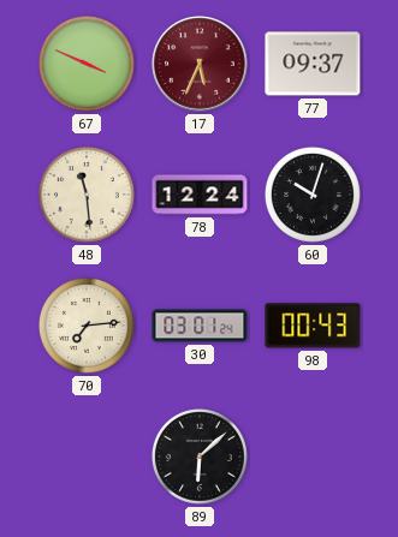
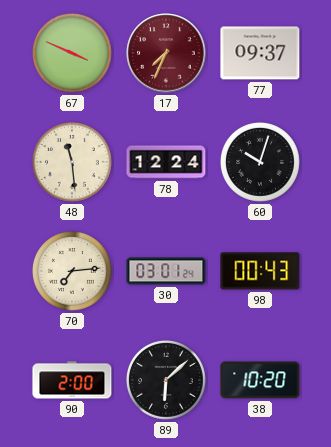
17: 5:34 -> 7:34 (166, 53)
90: none -> 2:00 (72, 380)
38: none -> 10:20 (260, 380)
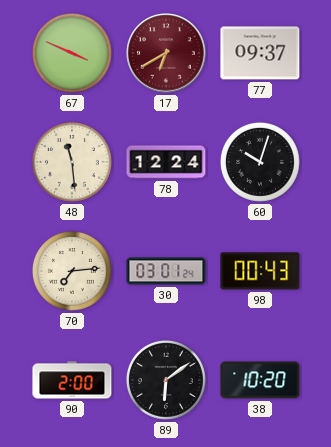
17: 7:34 -> 6:40 (166, 53)
89: 6:08 -> 6:09 (166, 380)
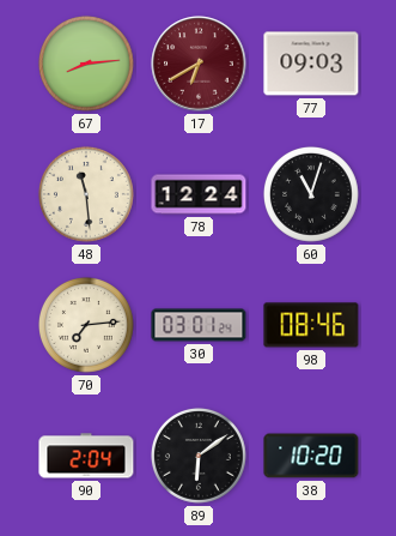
67: 3:49 -> 8:14 (86, 64)
77: 09:37 -> 09:03 (311, 64)
60: 10:03 -> 11:03 (311, 194)
98: 00:43 -> 08:46 (311, 325)
90: 2:00 -> 2:04 (86, 456)
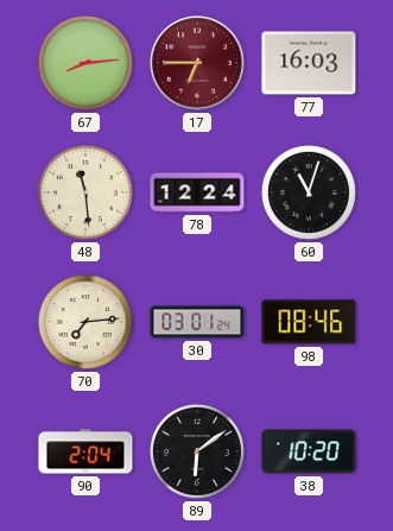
17: 6:40 -> 6:45 (197, 63)
77: 09:03 -> 16:03 (309, 63)
